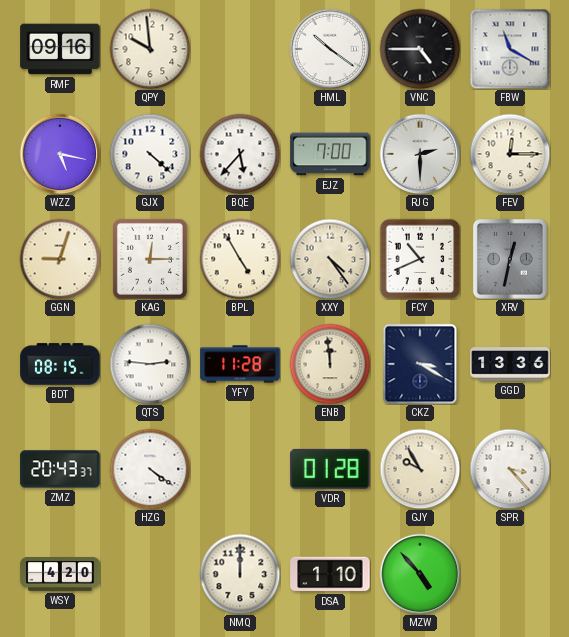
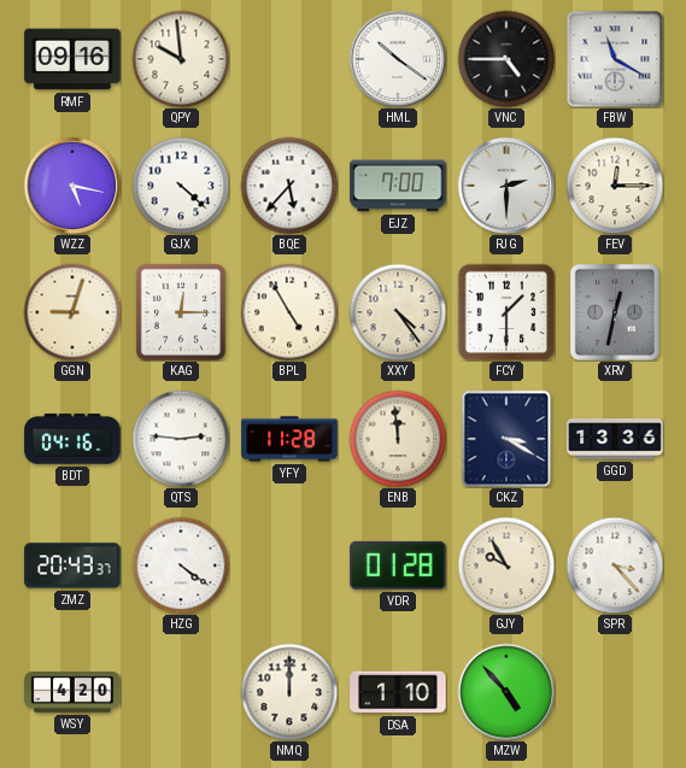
FCY: 10:41 -> 1:30 (506, 312)
BDT: 08:15 -> 04:16 (72, 439)
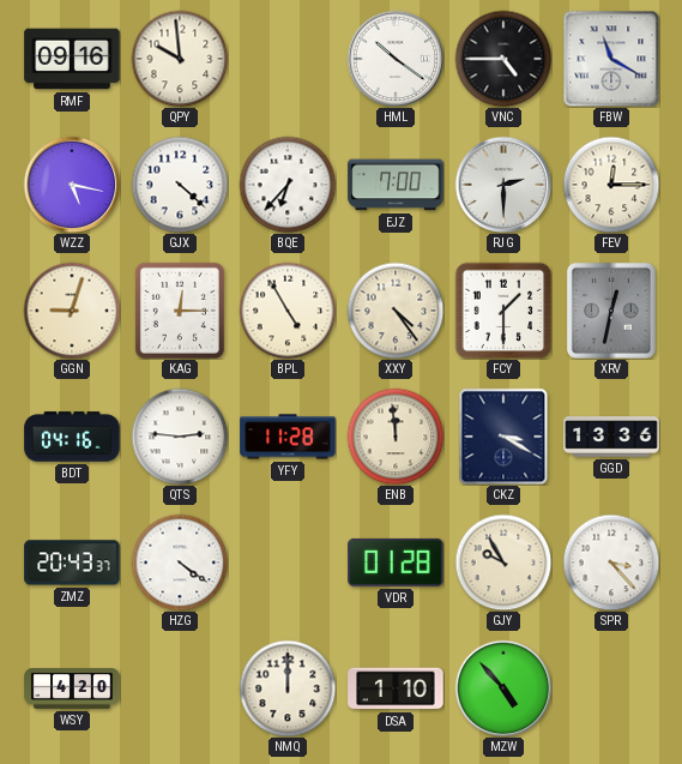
BQE: 5:37 -> 6:37 (288, 185)
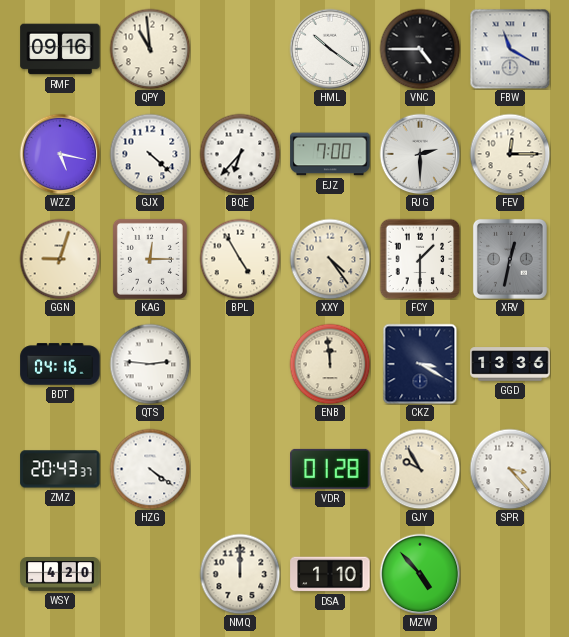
QPY: 9:59 -> 10:59 (150, 49)
YFY: 11:28 -> none (288, 437)
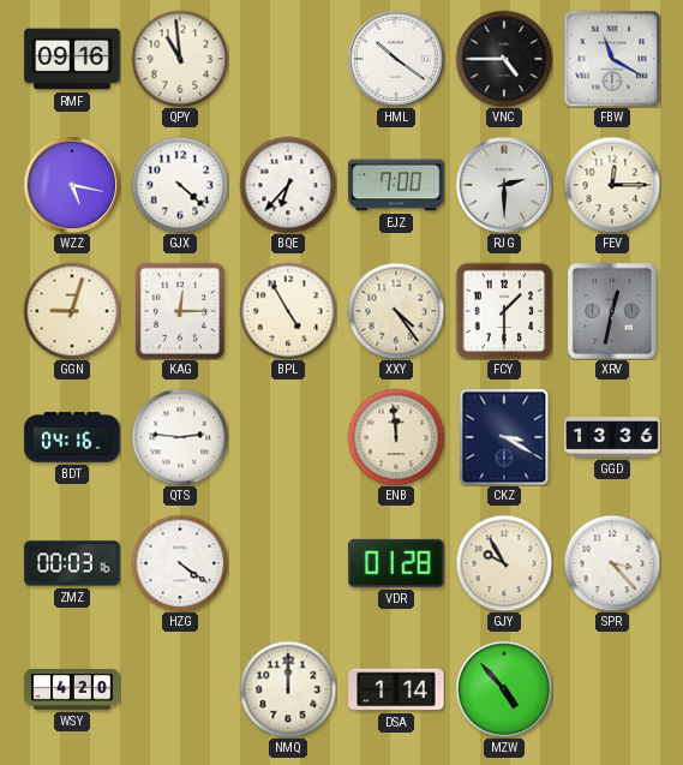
ZMZ: 20:43 -> 00:03 (72, 563)
DSA: 1:10 -> 1:14 (396, 689)
